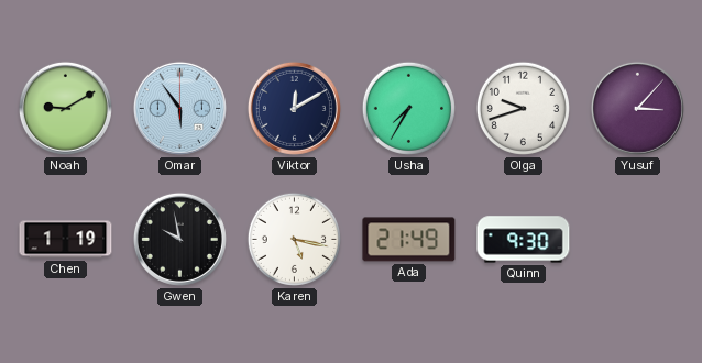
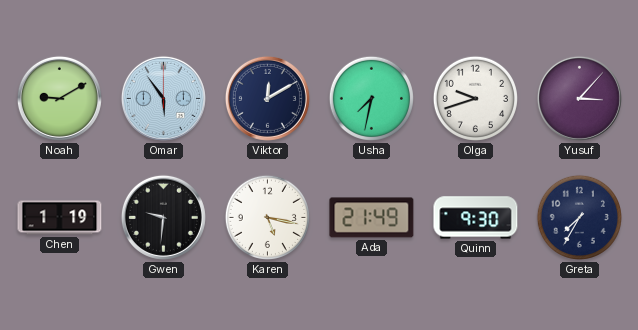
Usha: 7:35 -> 7:32 (371, 98)
Gwen: 9:58 -> 9:31 (163, 217)
Greta: none -> 7:35 (579, 217)
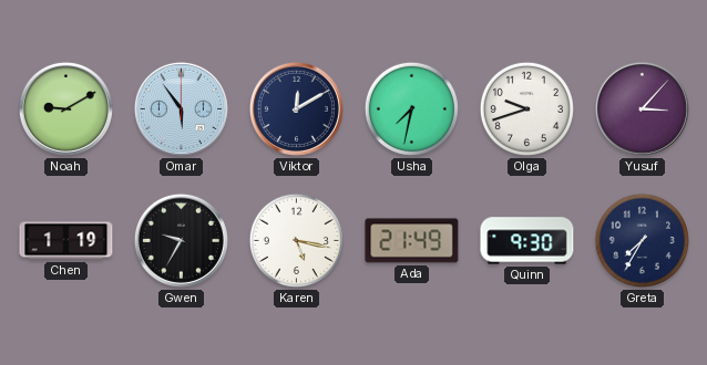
Gwen: 9:31 -> 9:35 (181, 240)
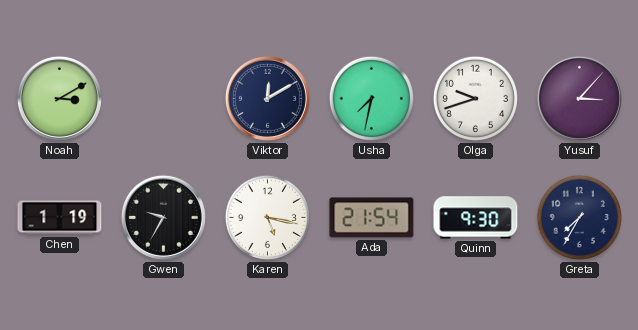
Noah: 9:10 -> 3:10 (59, 98)
Omar: 5:54 -> none (181, 108)
Ada: 21:49 -> 21:54 (372, 218)
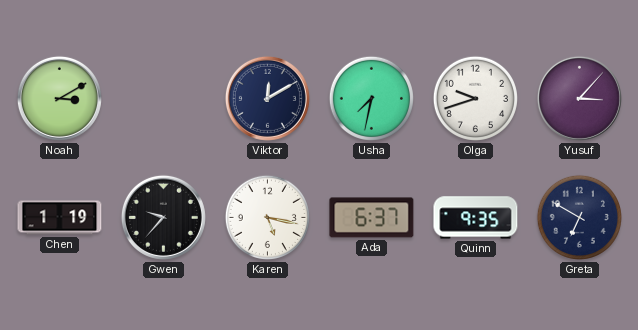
Gwen: 9:35 -> 9:37 (163, 217)
Ada: 21:54 -> 6:37 (372, 218)
Quinn: 9:30 -> 9:35 (476, 218)
Greta: 7:35 -> 6:50 (579, 217)
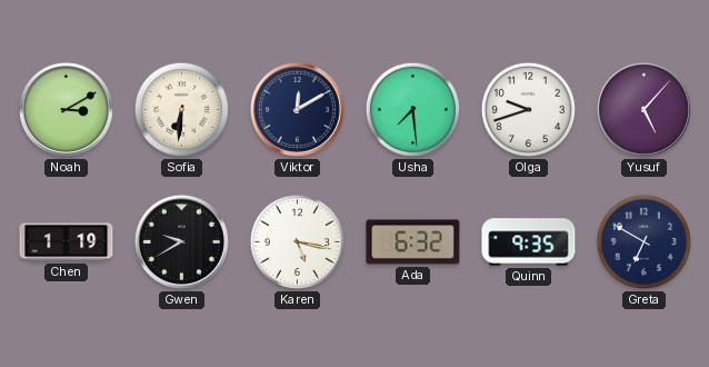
Sofia: none -> 6:31 (181, 109)
Usha: 7:32 -> 7:29 (412, 109)
Yusuf: 3:07 -> 5:07 (643, 109)
Gwen: 9:37 -> 9:40 (181, 241)
Ada: 6:37 -> 6:32 (413, 242)
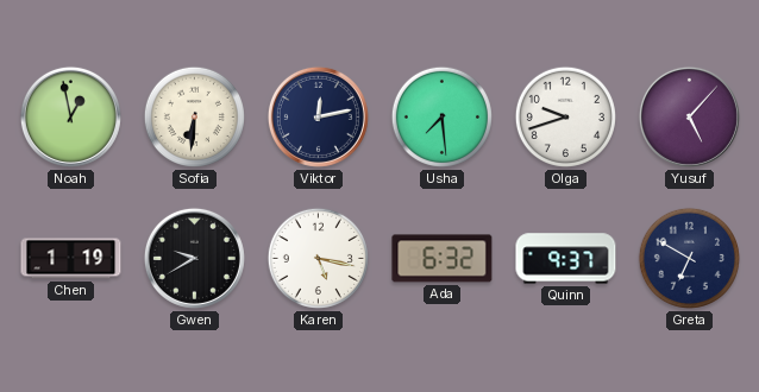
Noah: 3:10 -> 12:58 (70, 116)
Viktor: 12:10 -> 12:13 (318, 116)
Quinn: 9:35 -> 9:37 (566, 259)
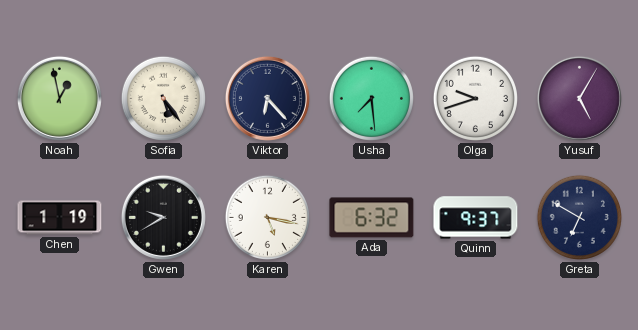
Sofia: 6:31 -> 5:24 (163, 98)
Viktor: 12:13 -> 6:23 (267, 98)
Yusuf: 5:07 -> 5:05 (579, 98)
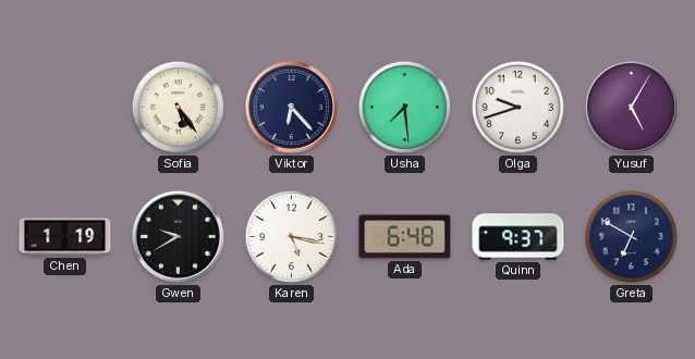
Noah: 12:58 -> none (59, 98)
Ada: 6:32 -> 6:48 (405, 237)
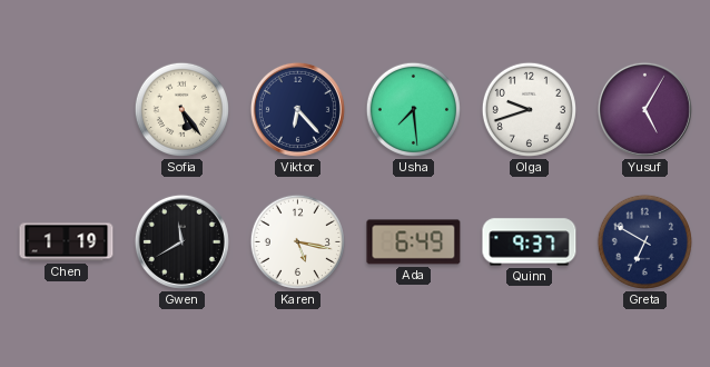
Gwen: 9:40 -> 11:40 (181, 241)
Ada: 6:48 -> 6:49 (414, 242)
